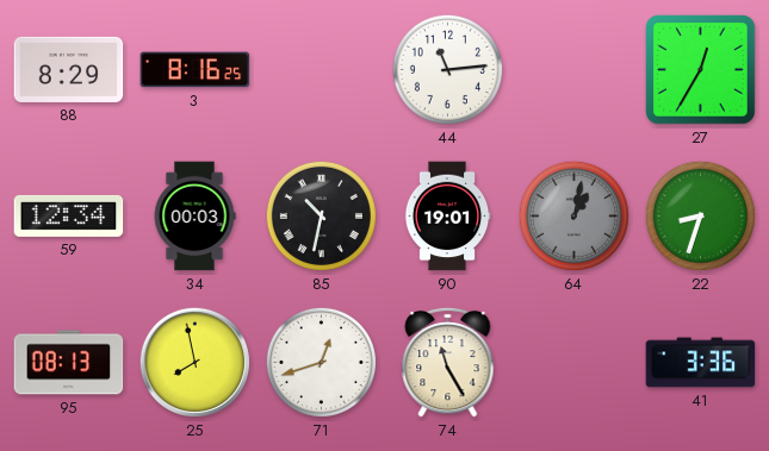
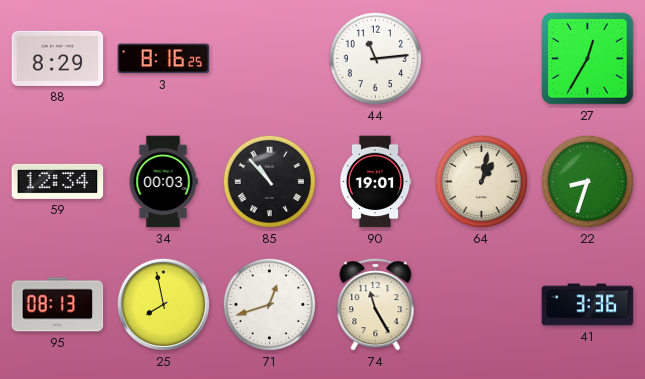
85: 10:32 -> 10:53 (269, 181)
64 dial: grey -> cream (481, 181)
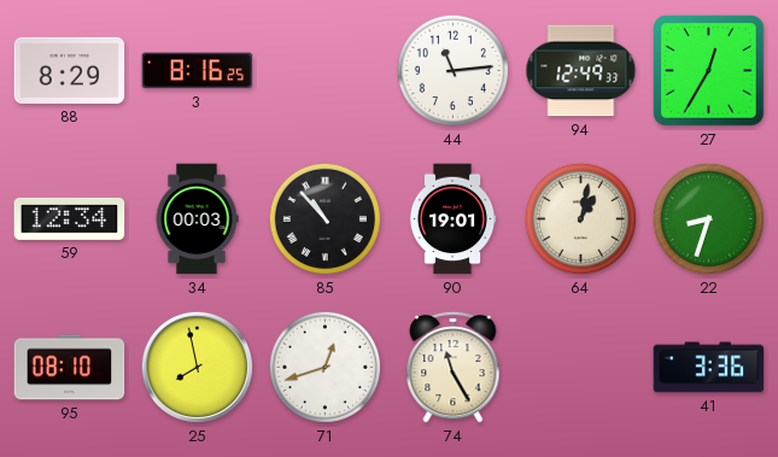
94: none -> 12:49 (581, 71)
95: 08:13 -> 08:10 (70, 368)
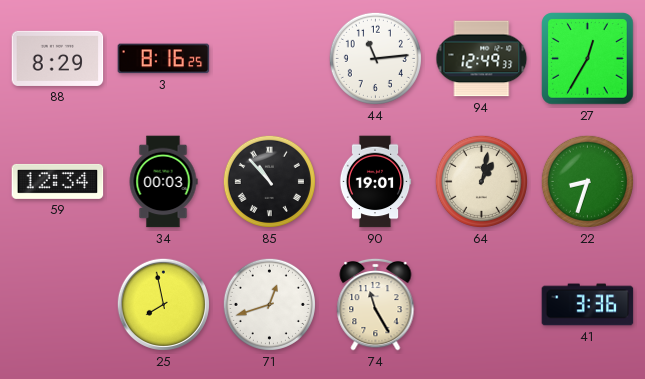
95: 08:10 -> none (70, 368)
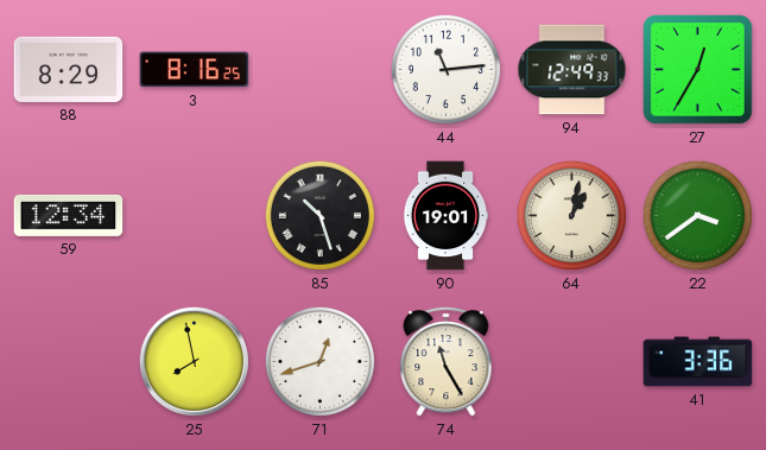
34: 00:03 -> none (163, 182)
85: 10:53 -> 10:27 (319, 215)
22: 8:33 -> 3:39 (697, 215)
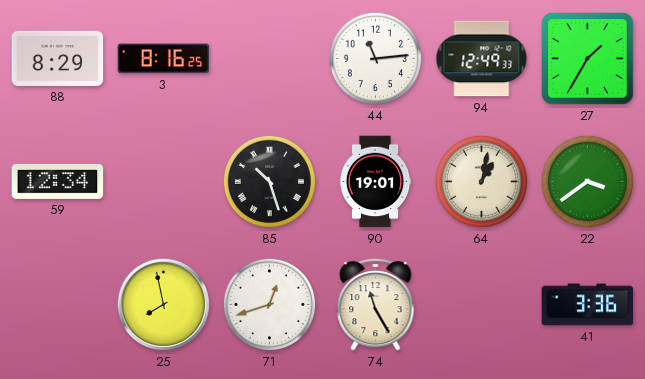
27: 12:35 -> 1:35 (588, 59)
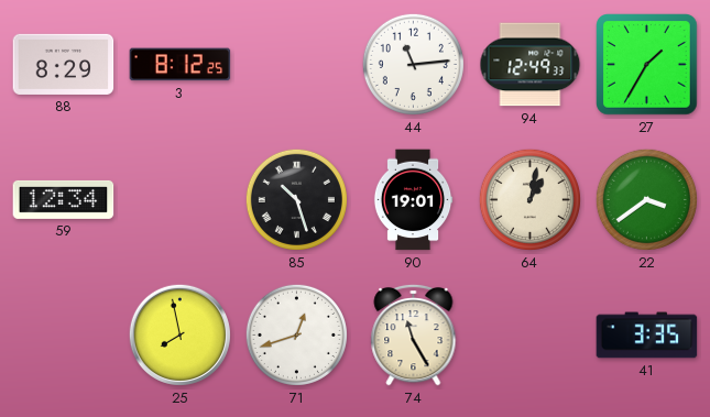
3: 8:16 -> 8:12 (181, 65)
41: 3:36 -> 3:35 (647, 336)
